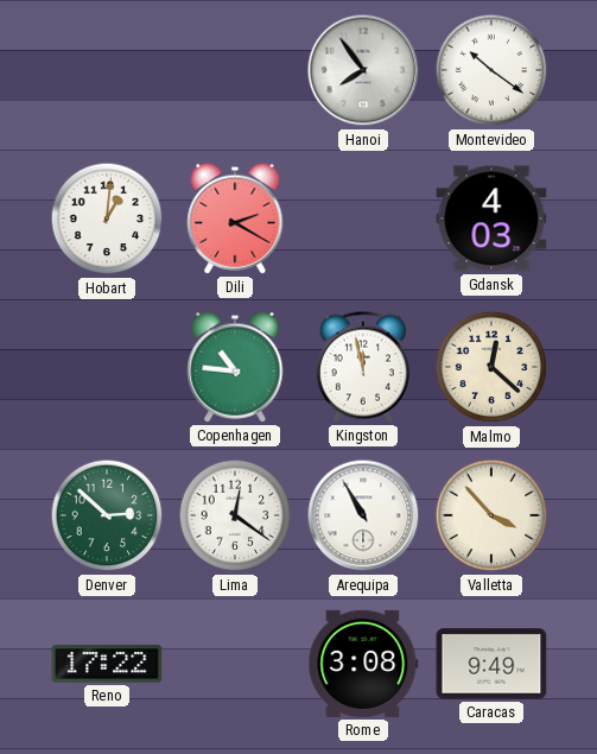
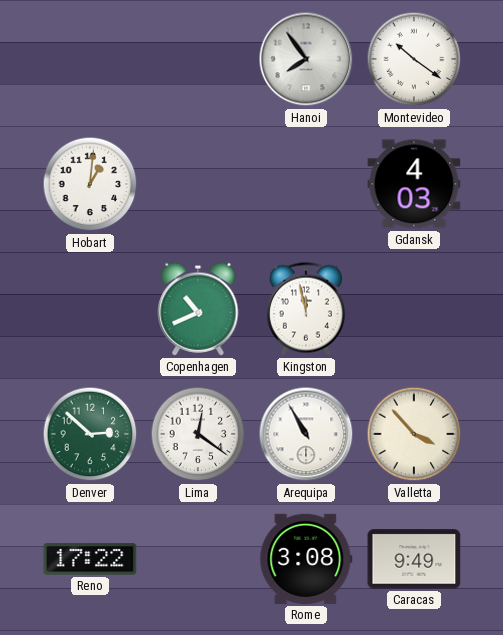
Dili: 2:20 -> none (235, 218)
Copenhagen: 10:46 -> 10:41 (198, 309)
Malmo: 12:22 -> none (491, 367)
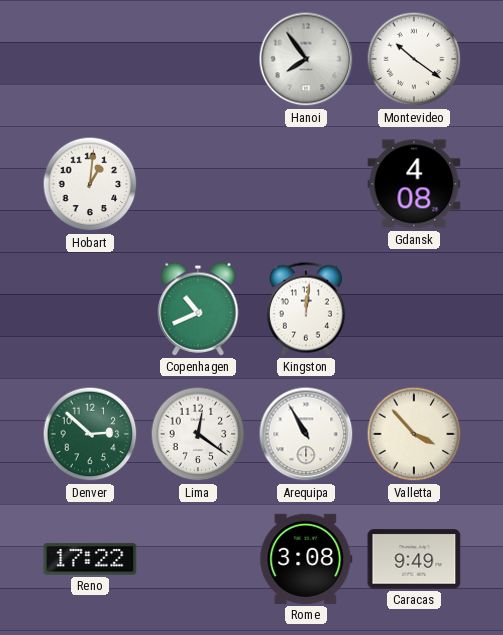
Gdansk: 4:03 -> 4:08 (414, 184)
Kingston: 11:58 -> 12:01 (306, 309)
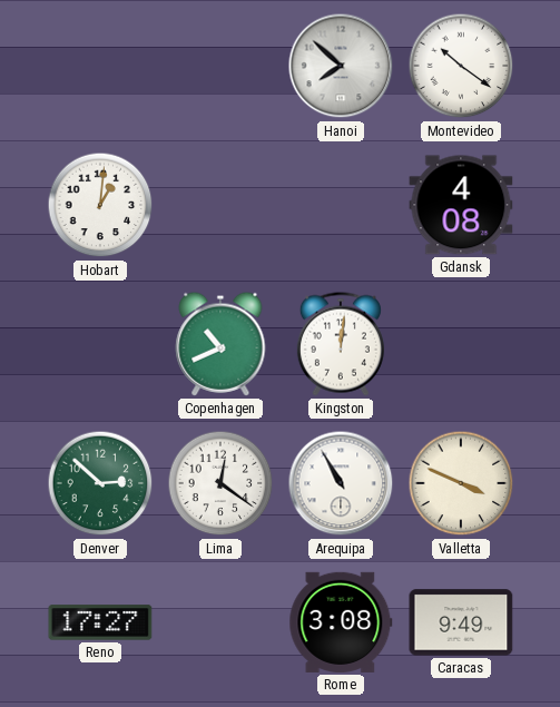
Hanoi: 7:54 -> 7:52 (341, 66)
Valletta: 3:53 -> 3:49 (461, 483)
Reno: 17:22 -> 17:27 (100, 622)
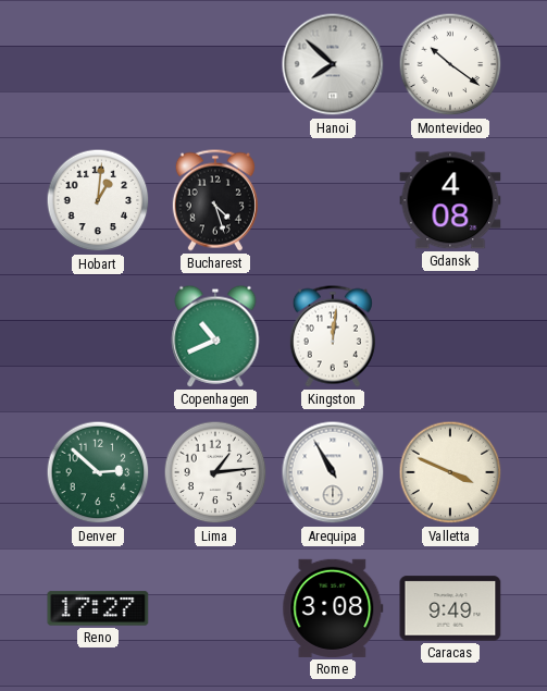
Bucharest: none -> 4:27 (215, 200)
Lima: 12:21 -> 1:14 (215, 472)
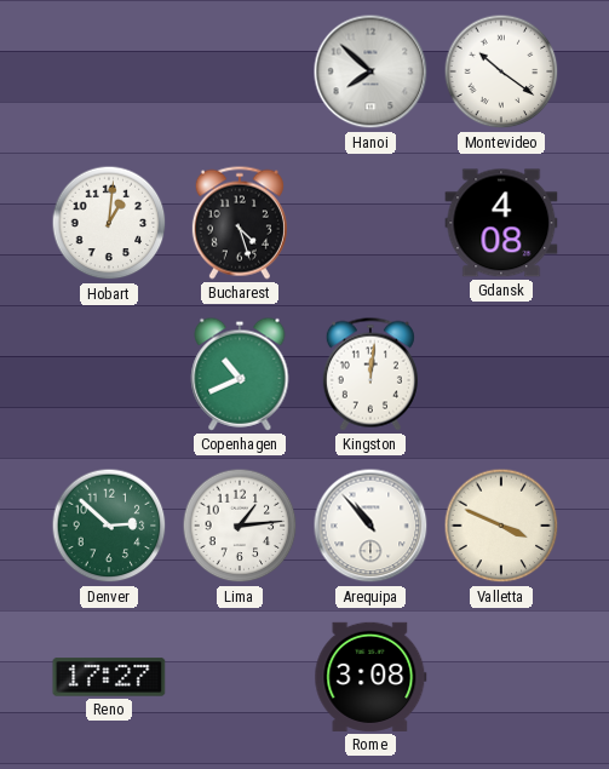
Arequipa: 10:55 -> 10:53 (370, 526)
Caracas: 9:49 -> none (450, 608)
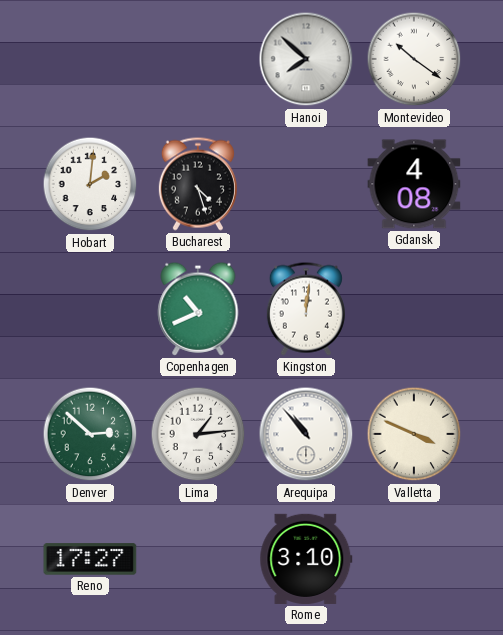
Hobart: 1:01 -> 2:01 (90, 184)
Rome: 3:08 -> 3:10 (306, 559)
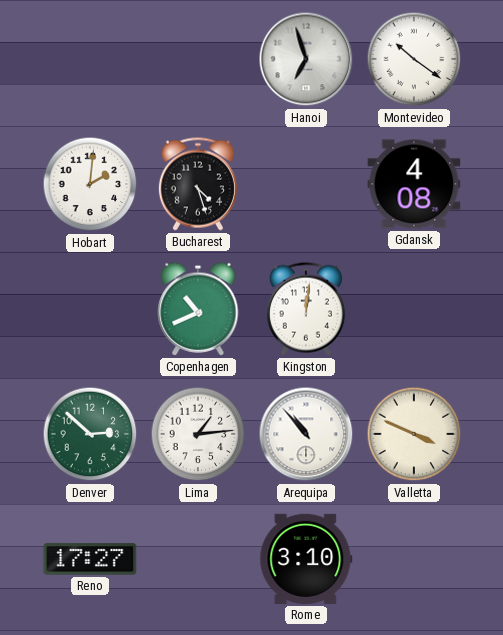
Hanoi: 7:52 -> 6:57 (306, 59)
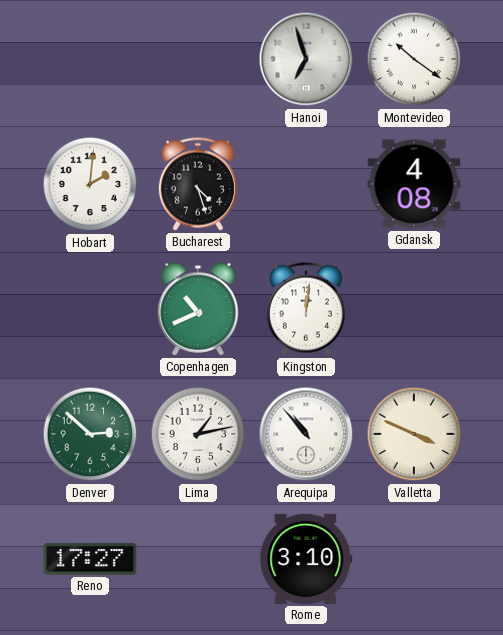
Lima: 1:14 -> 1:13 (198, 434)
